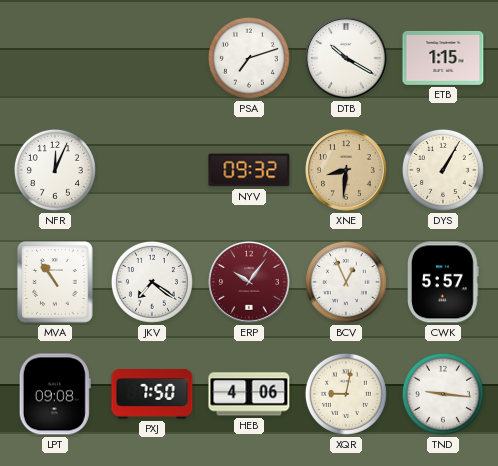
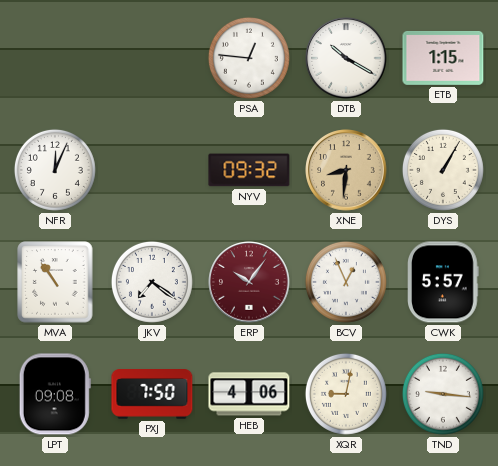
PSA: 7:12 -> 12:46 (249, 58)
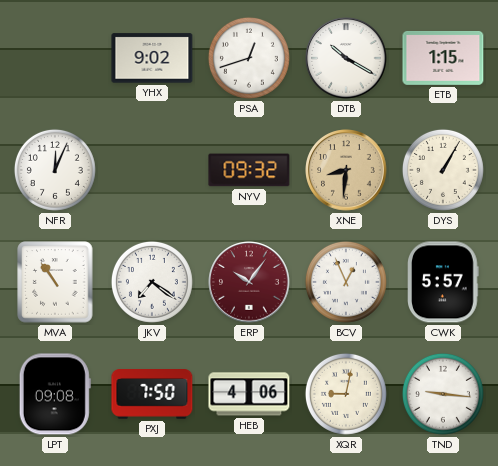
YHX: none -> 9:02 (152, 58)
PSA: 12:46 -> 12:42 (249, 58)
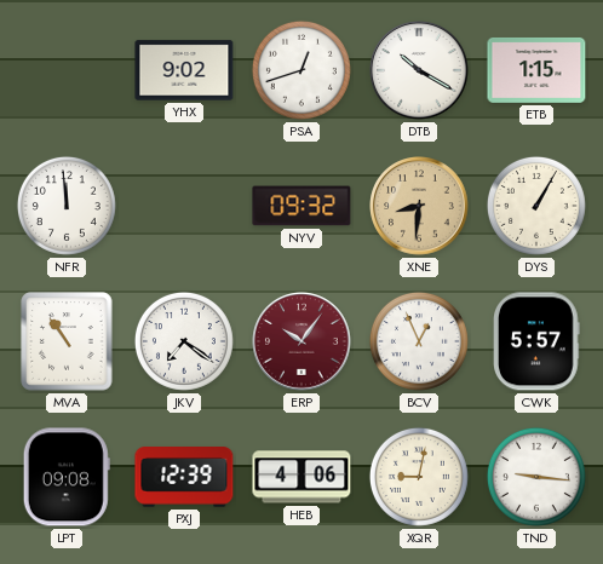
NFR: 12:04 -> 11:59 (67, 206)
PXJ: 7:50 -> 12:39 (184, 478)
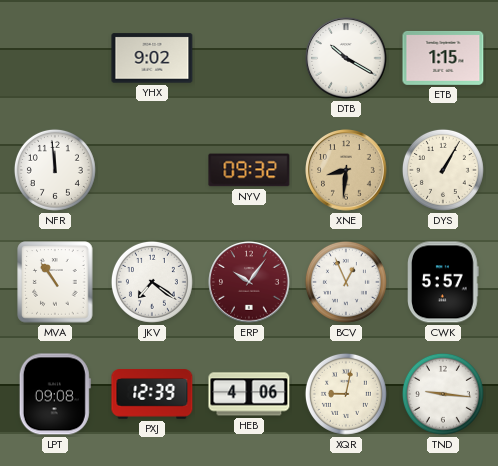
PSA: 12:42 -> none (301, 70)
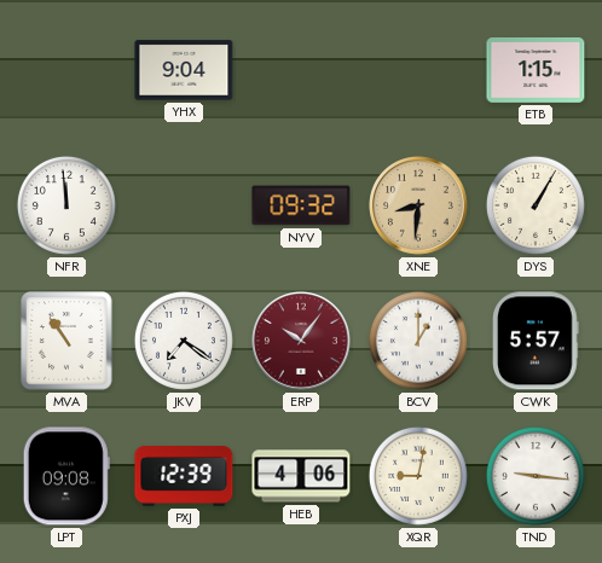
YHX: 9:02 -> 9:04 (184, 70)
DTB: 10:20 -> none (346, 58)
BCV: 12:56 -> 1:00 (418, 341)
